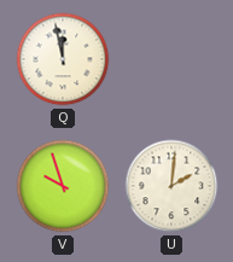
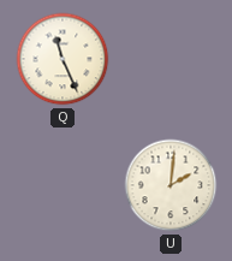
Q: 11:58 -> 11:26 (63, 59)
V: 9:57 -> none (63, 186)
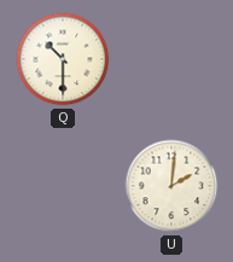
Q: 11:26 -> 10:30 (63, 59)
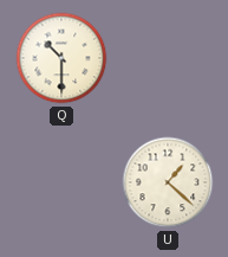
U: 2:01 -> 1:22 (168, 182)
